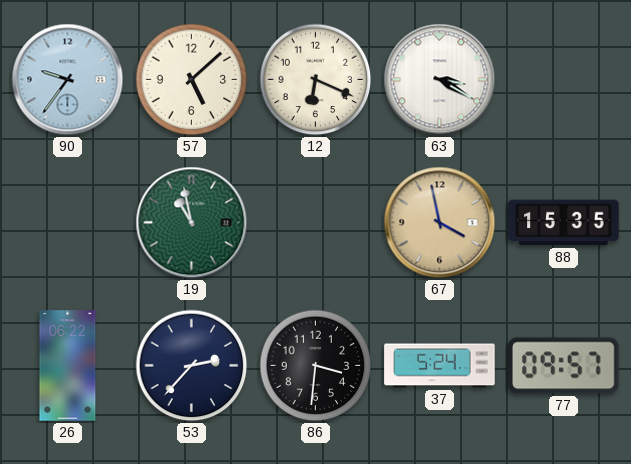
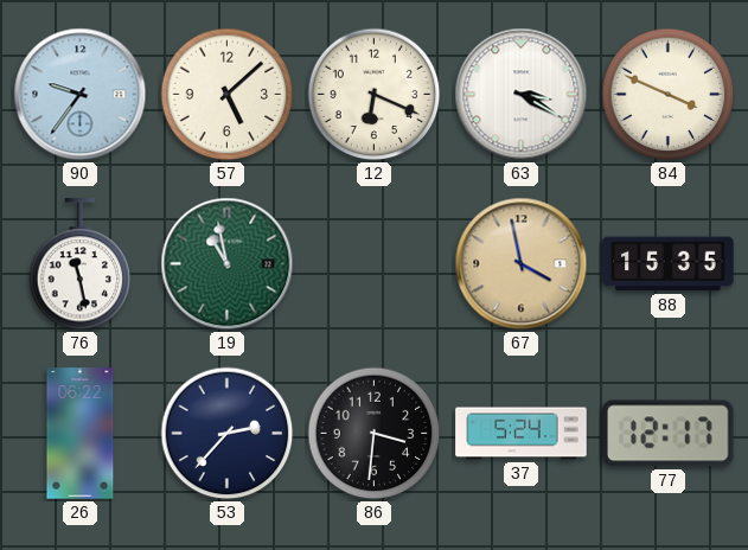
84: none -> 3:49 (669, 95)
76: none -> 11:28 (81, 264)
77: 09:57 -> 12:17 (669, 434)
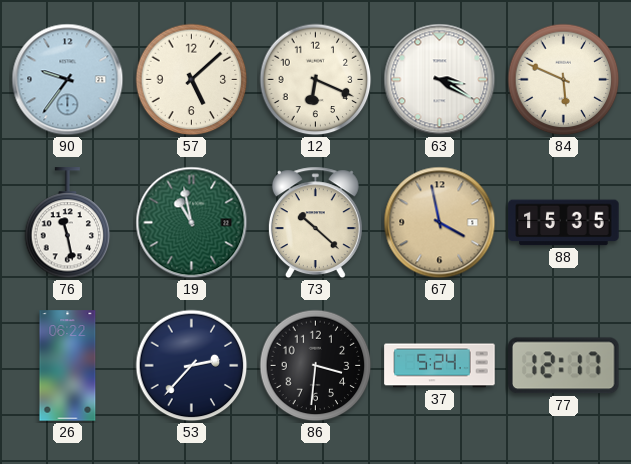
84: 3:49 -> 5:49 (564, 80)
73: none -> 10:22 (315, 223)
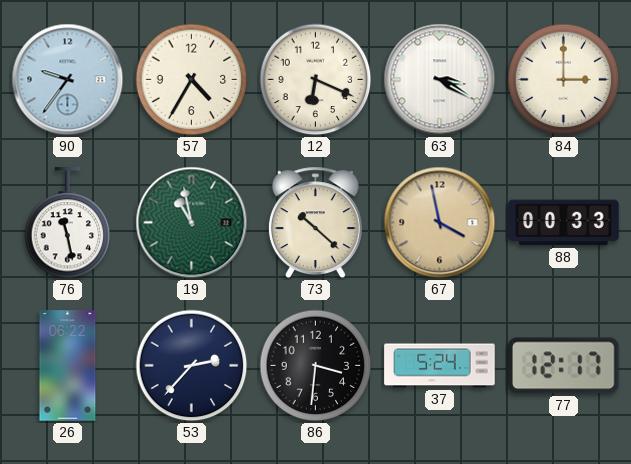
57: 5:08 -> 4:35 (192, 80)
84: 5:49 -> 3:00 (564, 80)
88: 15:35 -> 00:33 (564, 223)
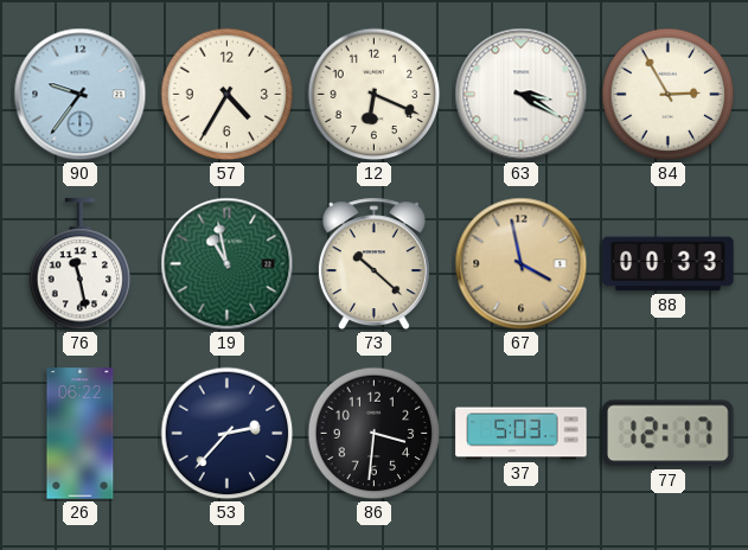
84: 3:00 -> 2:55 (669, 95)
37: 5:24 -> 5:03 (522, 434)
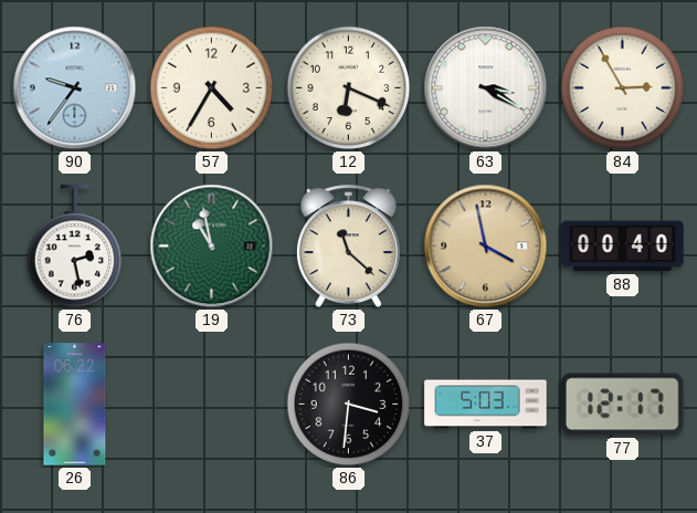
76: 11:28 -> 2:28 (75, 247)
73: 10:22 -> 11:22 (348, 247)
88: 00:33 -> 00:40 (623, 247)
53: 2:37 -> none (228, 434)
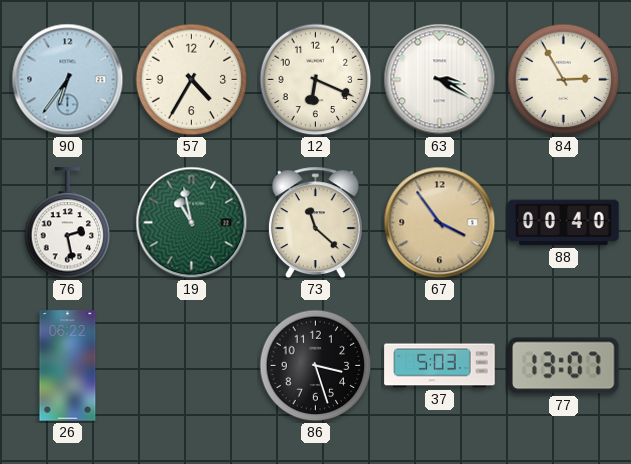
90: 9:36 -> 6:36 (68, 80)
67: 3:58 -> 3:54 (440, 223)
86: 3:31 -> 3:27 (316, 366)
77: 12:17 -> 13:07 (564, 366)
